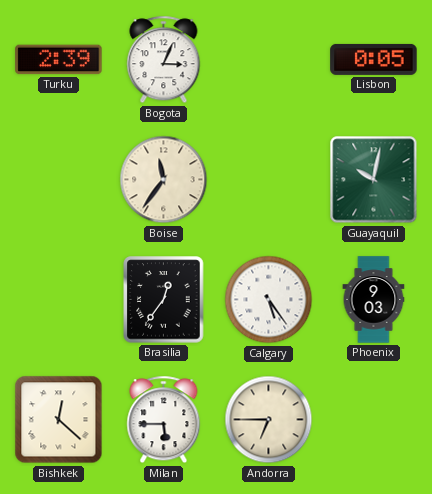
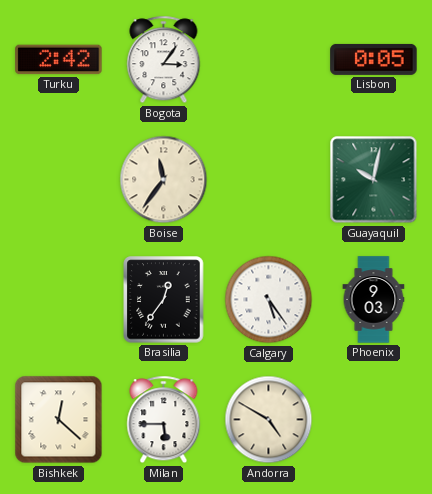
Turku: 2:39 -> 2:42 (59, 60)
Bogota: 3:04 -> 3:06 (164, 60)
Andorra: 6:45 -> 4:50 (269, 420)
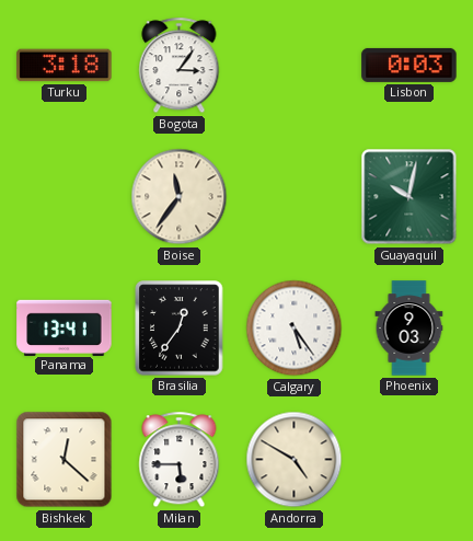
Turku: 2:42 -> 3:18 (65, 66)
Lisbon: 0:05 -> 0:03 (409, 65)
Panama: none -> 13:41 (65, 327)
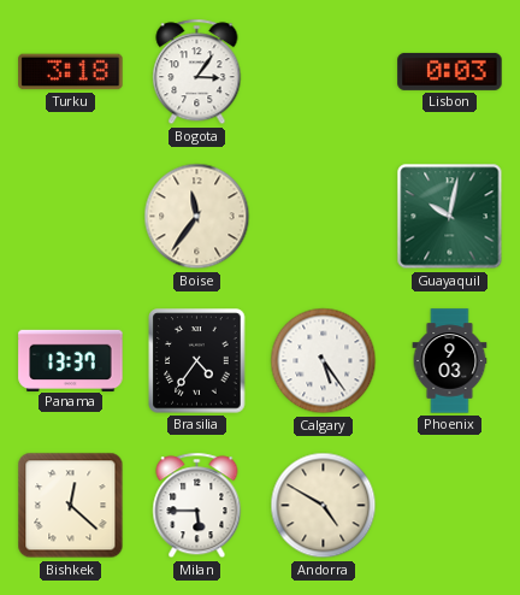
Panama: 13:41 -> 13:37 (71, 360)
Brasilia: 12:36 -> 4:36 (197, 361)
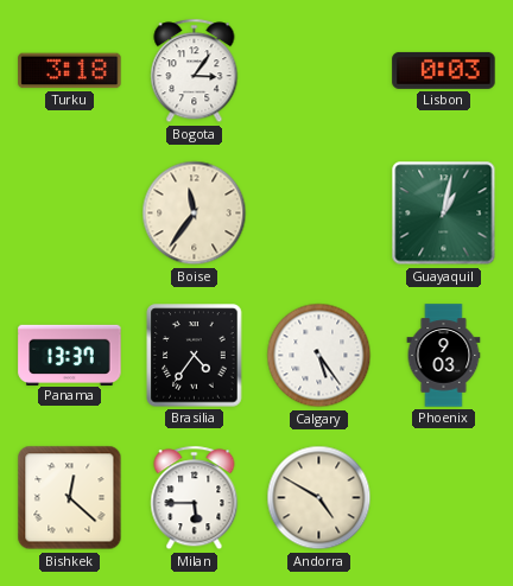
Guayaquil: 10:02 -> 1:02 (444, 214)
